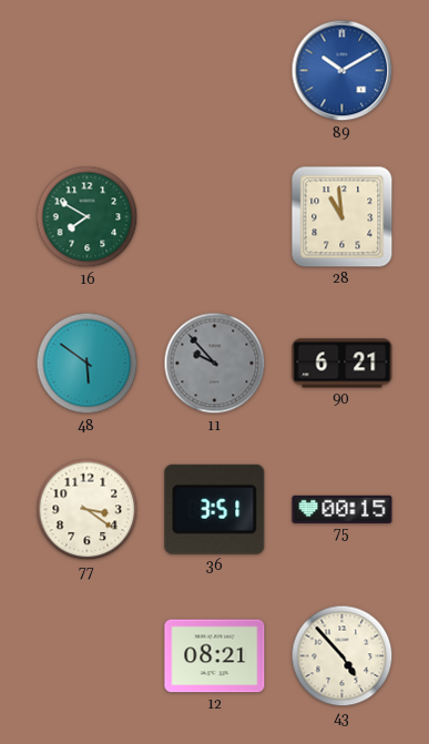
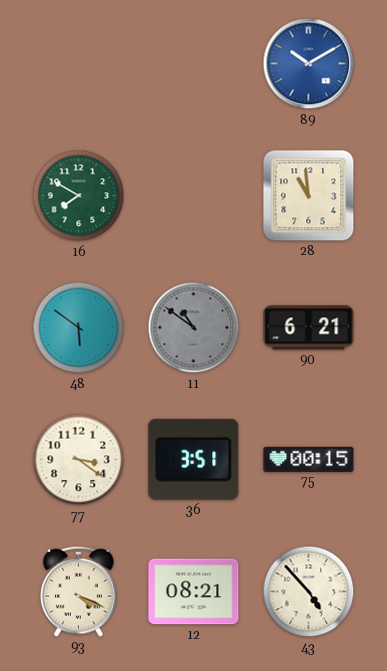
11: 9:53 -> 10:51 (194, 328)
93: none -> 4:19 (79, 591)
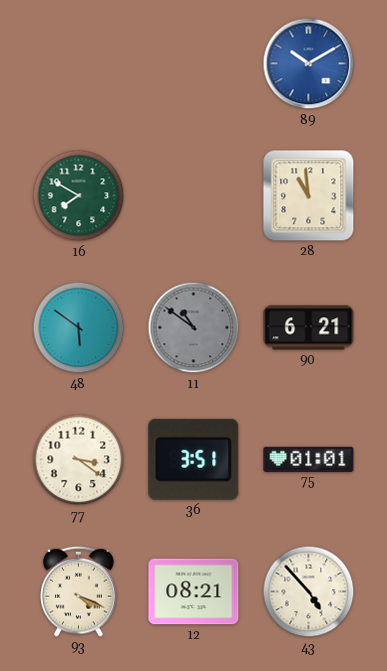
75: 00:15 -> 01:01 (309, 459)
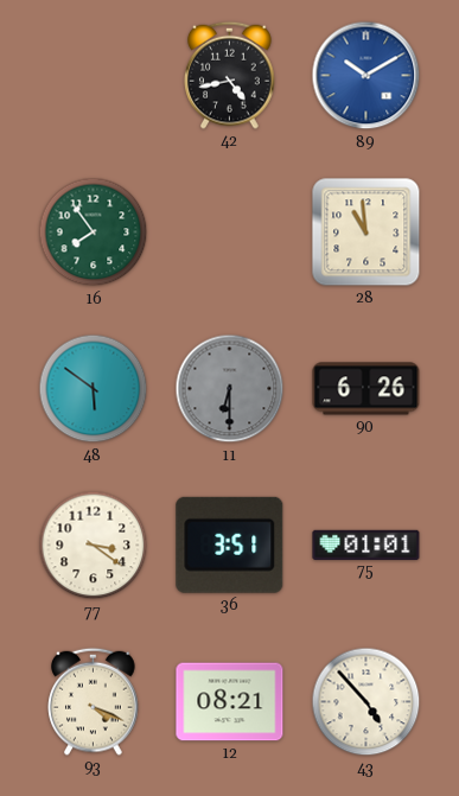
42: none -> 4:43 (230, 75)
16: 7:50 -> 7:54 (94, 233)
11: 10:51 -> 6:30 (230, 389)
90: 6:21 -> 6:26 (366, 389)
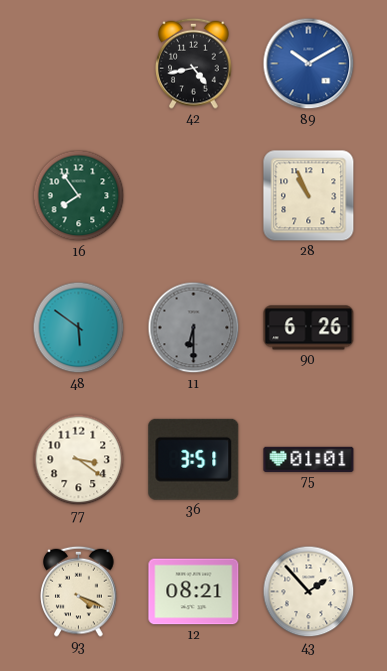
28: 10:59 -> 10:56 (309, 196)
43: 4:53 -> 1:53 (309, 592)
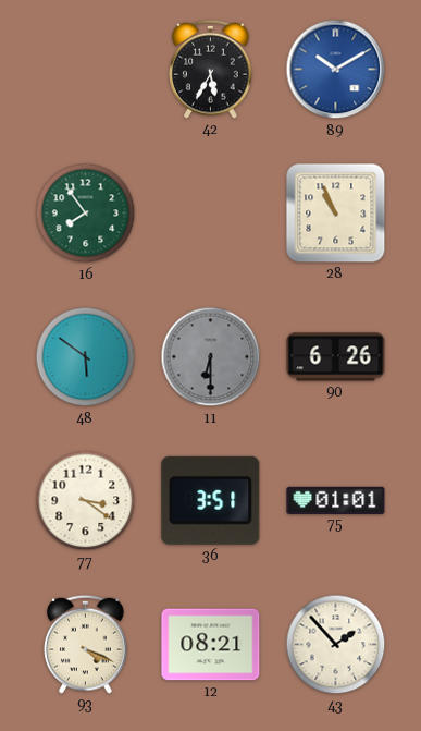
42: 4:43 -> 5:35 (211, 69)
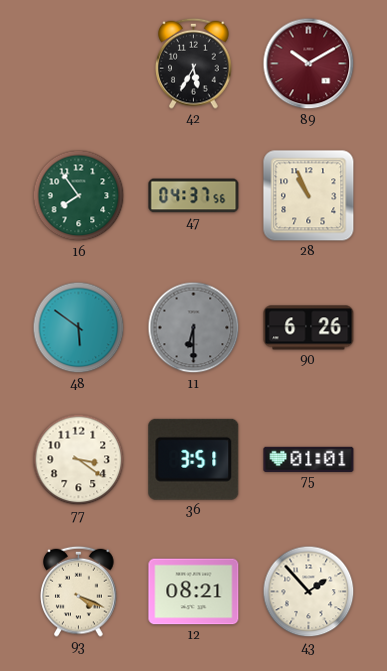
89 dial: blue -> burgundy (309, 64)
47: none -> 04:37 (194, 196)
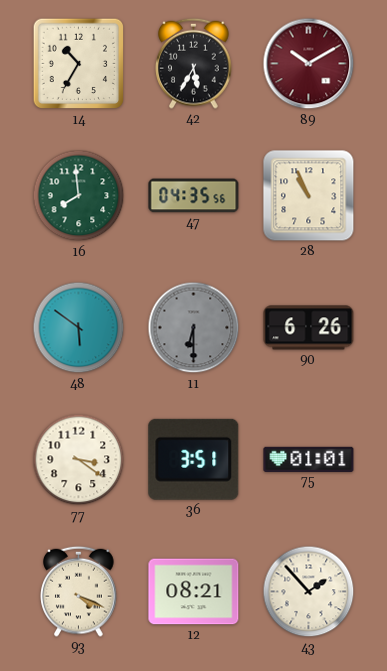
14: none -> 10:35 (79, 64)
16: 7:54 -> 7:59 (79, 196)
47: 04:37 -> 04:35 (194, 196)
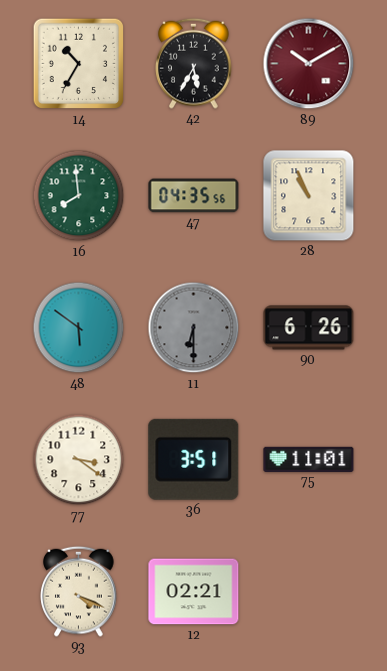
75: 01:01 -> 11:01 (309, 459)
12: 08:21 -> 02:21 (194, 592)
43: 1:53 -> none (309, 592)
